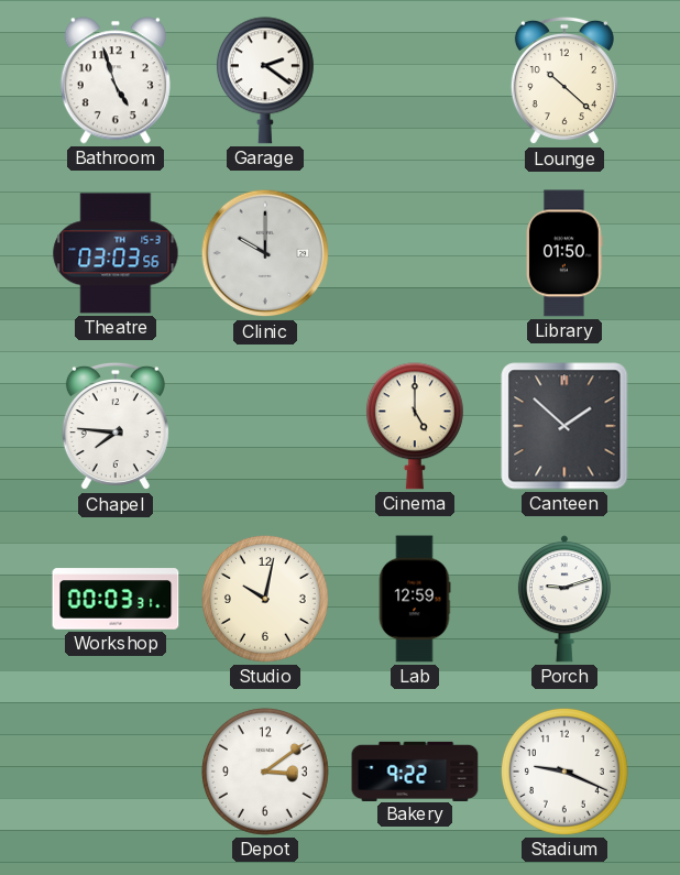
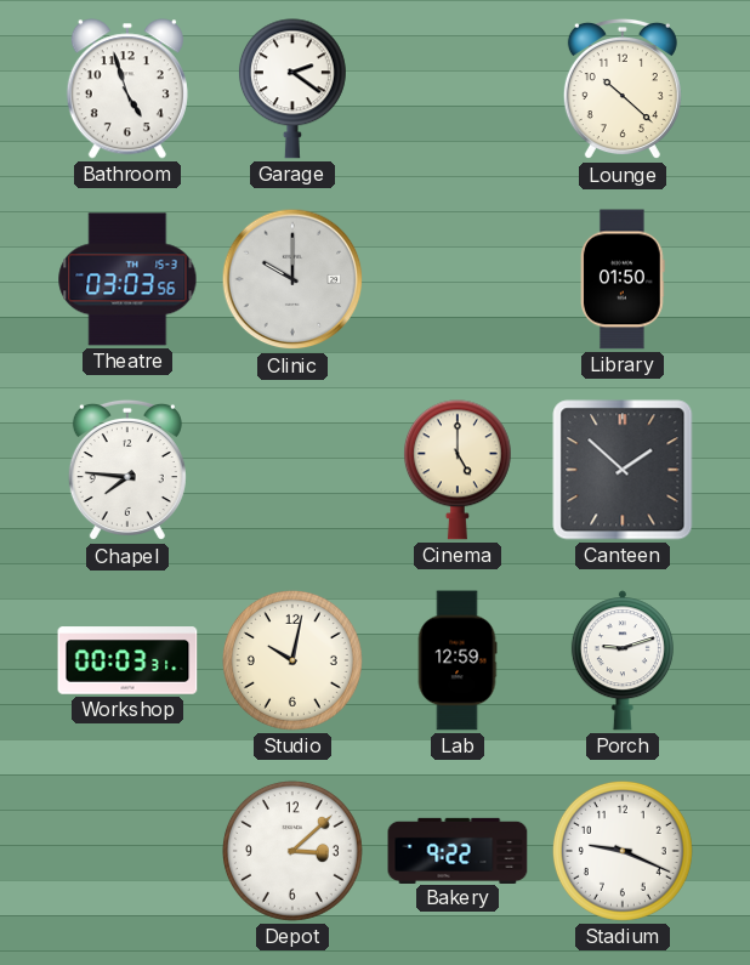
Depot: 3:09 -> 3:08 (292, 851)
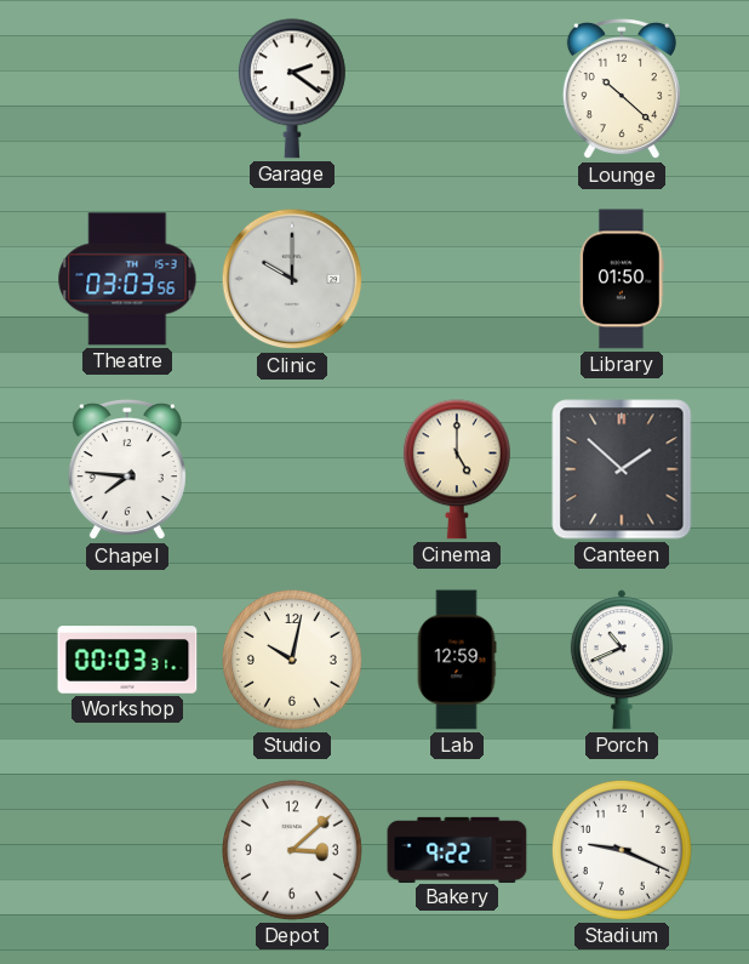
Bathroom: 4:57 -> none (127, 89)
Porch: 9:12 -> 10:41 (622, 660)
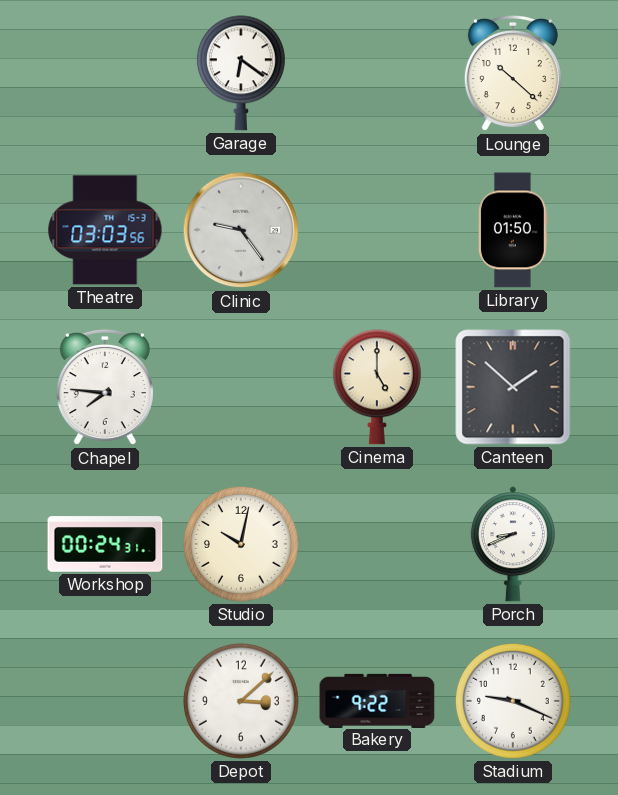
Garage: 2:21 -> 6:21 (241, 73)
Clinic: 10:00 -> 9:24 (241, 230)
Workshop: 00:03 -> 00:24 (105, 544)
Lab: 12:59 -> none (457, 660)
Porch: 10:41 -> 8:41 (513, 544)
